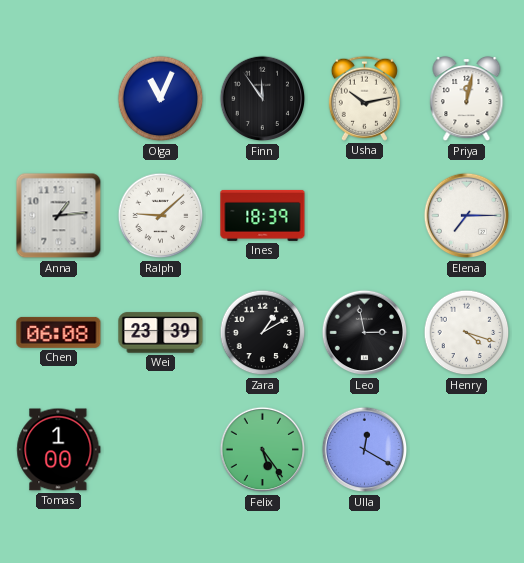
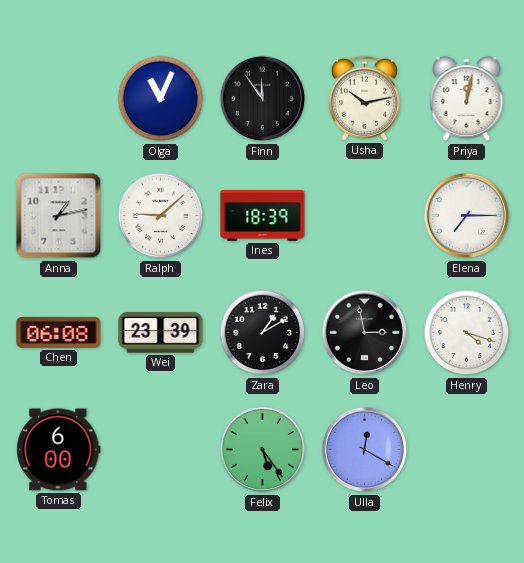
Anna: 1:14 -> 1:13 (59, 216)
Tomas: 1:00 -> 6:00 (59, 450)
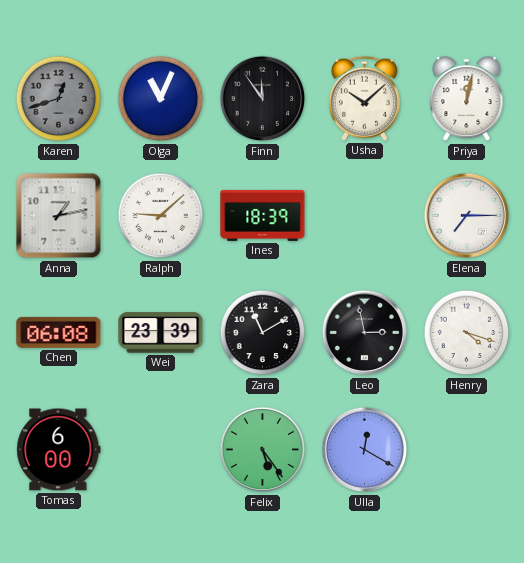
Karen: none -> 12:42 (59, 99)
Usha: 10:13 -> 10:08 (364, 98)
Zara: 1:10 -> 11:10 (263, 333)
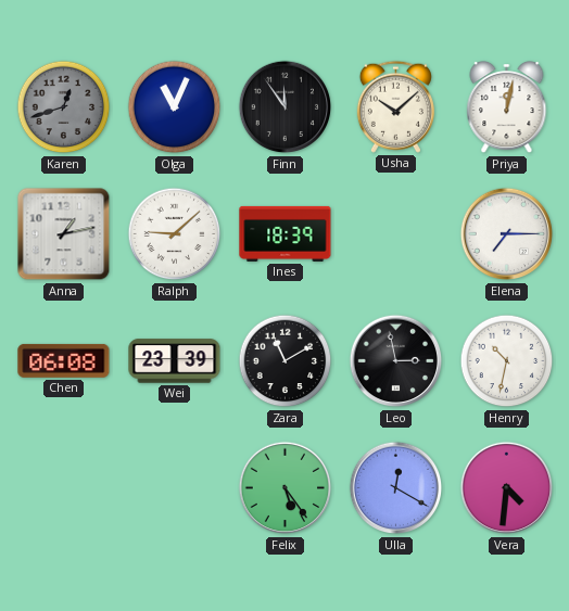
Henry: 4:18 -> 10:32 (507, 361)
Tomas: 6:00 -> none (59, 450)
Vera: none -> 4:31 (507, 488)
